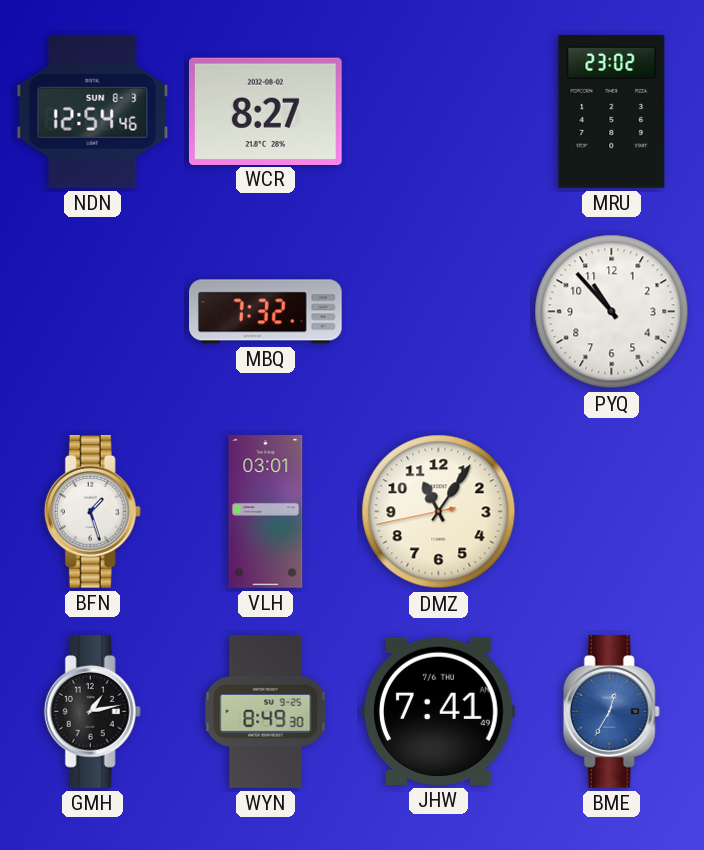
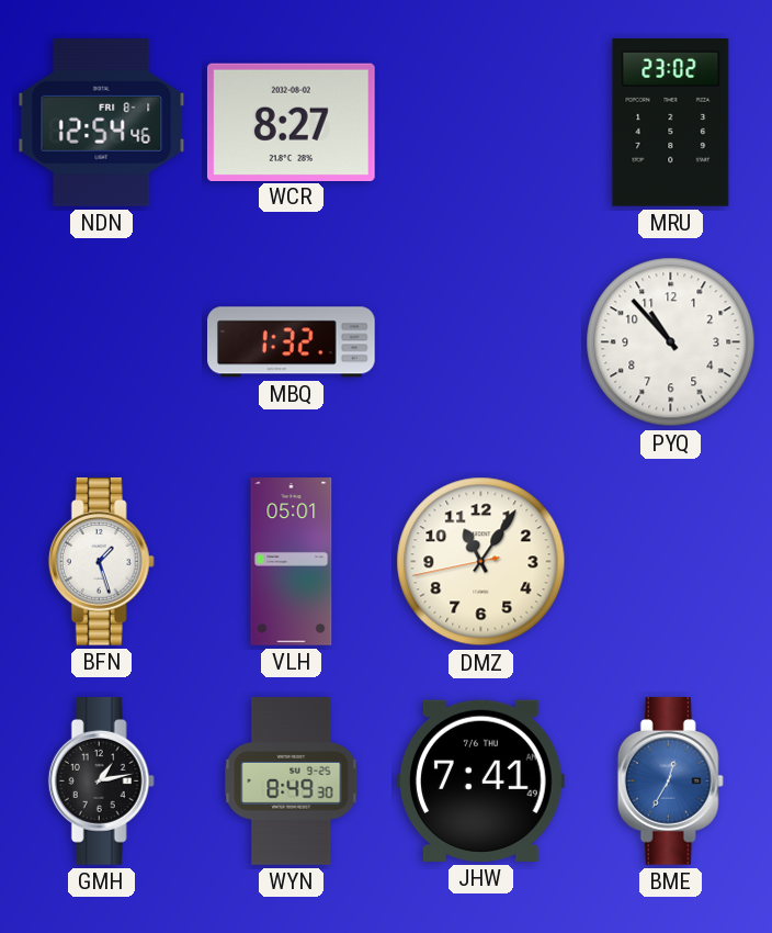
NDN date: SUN 8-3 -> FRI 8-1 (102, 123)
MBQ: 7:32 -> 1:32 (292, 342)
VLH: 03:01 -> 05:01 (292, 562)
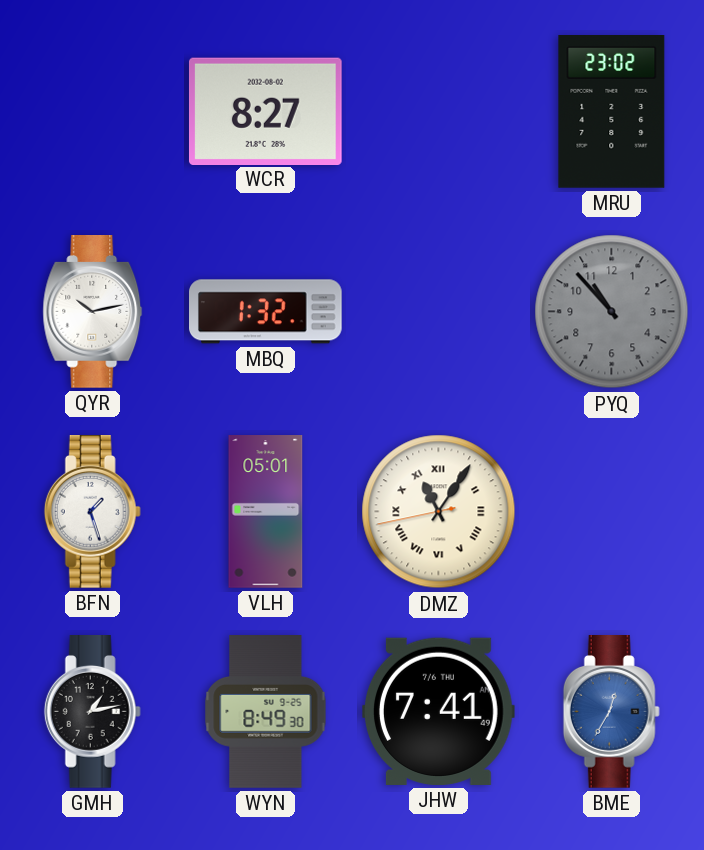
NDN: 12:54 -> none (102, 123)
QYR: none -> 10:13 (93, 312)
PYQ dial: white -> grey (612, 312)
DMZ numerals: Arabic -> Roman (439, 512)
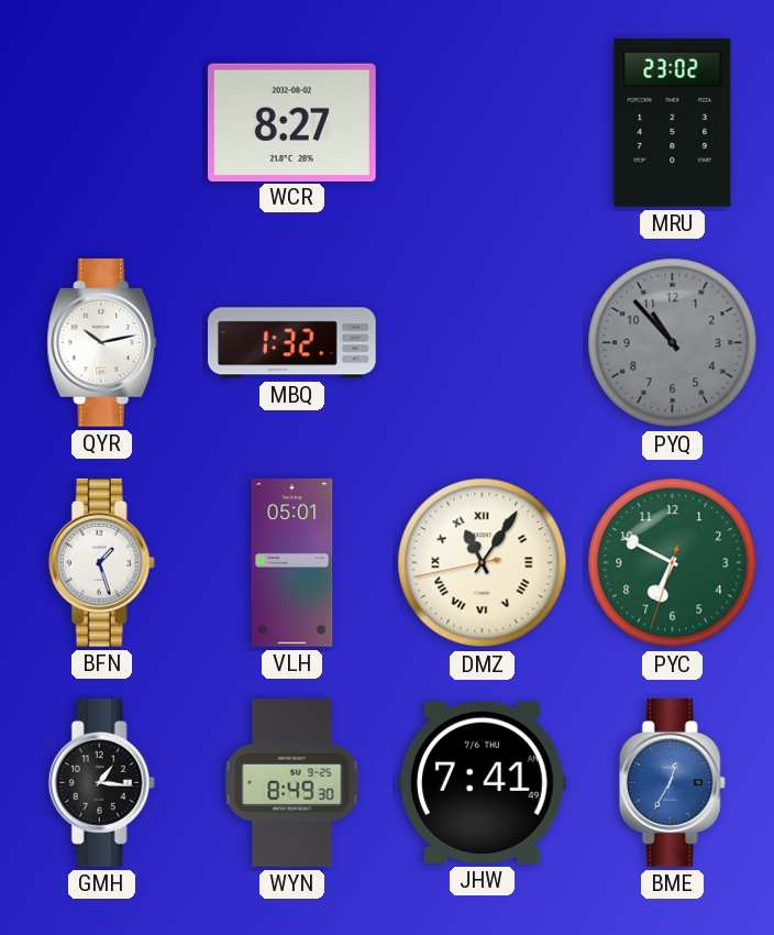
PYC: none -> 6:49 (673, 563)
GMH: 1:13 -> 1:16 (101, 783)
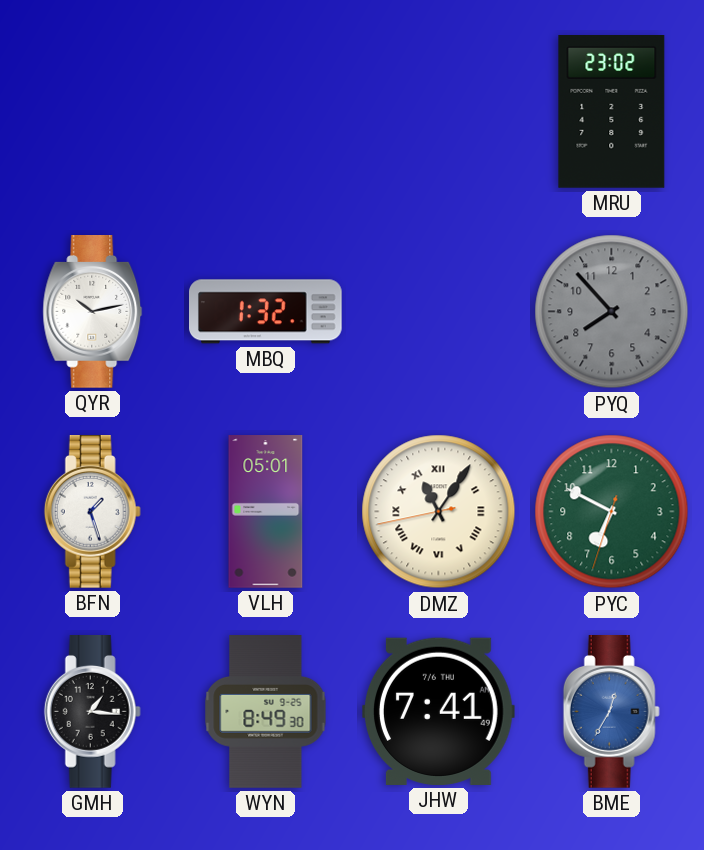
WCR: 8:27 -> none (291, 122)
PYQ: 10:53 -> 7:53 (612, 312)
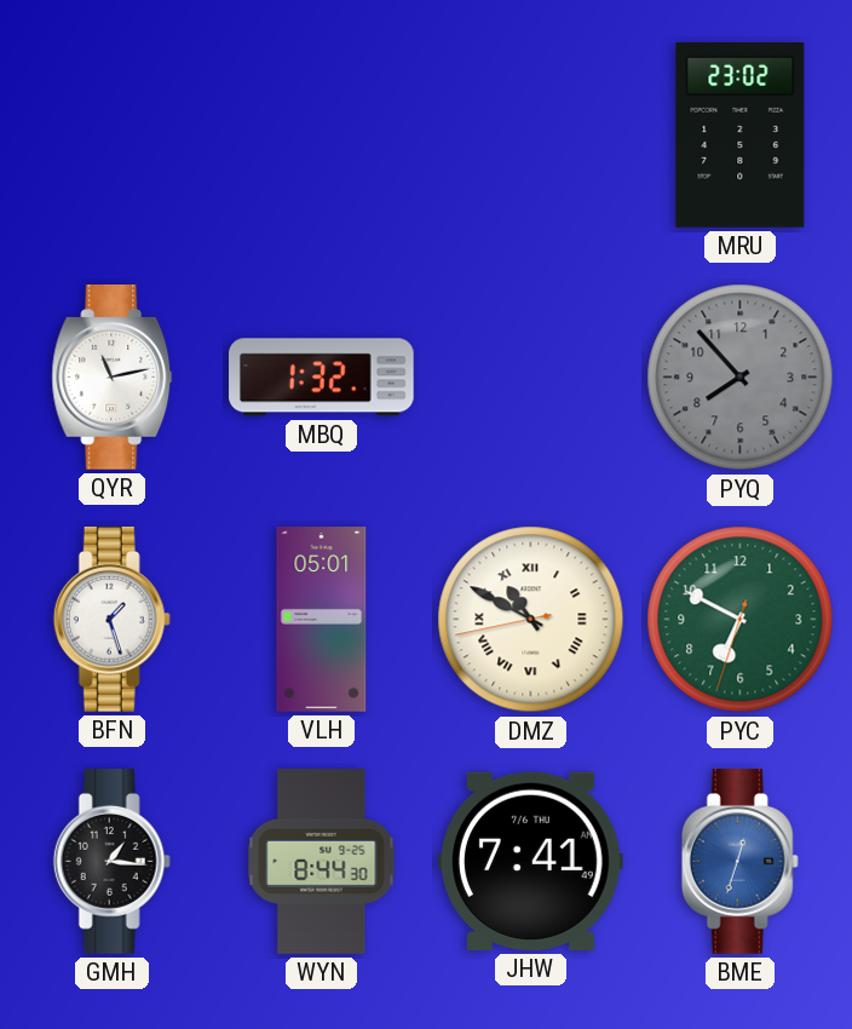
QYR: 10:13 -> 11:13 (113, 378)
DMZ: 11:05 -> 10:49 (531, 620)
WYN: 8:49 -> 8:44 (322, 862)
BME: 12:35 -> 12:33 (739, 862)
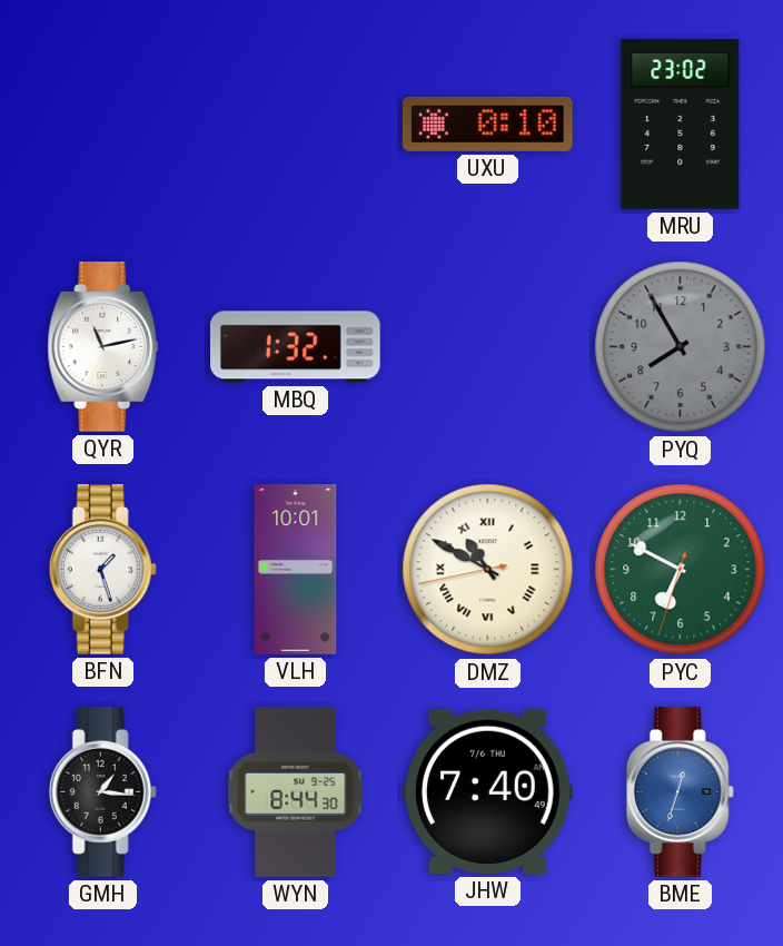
UXU: none -> 0:10 (488, 124)
PYQ: 7:53 -> 7:55 (681, 347)
VLH: 05:01 -> 10:01 (296, 570)
JHW: 7:41 -> 7:40 (488, 791)
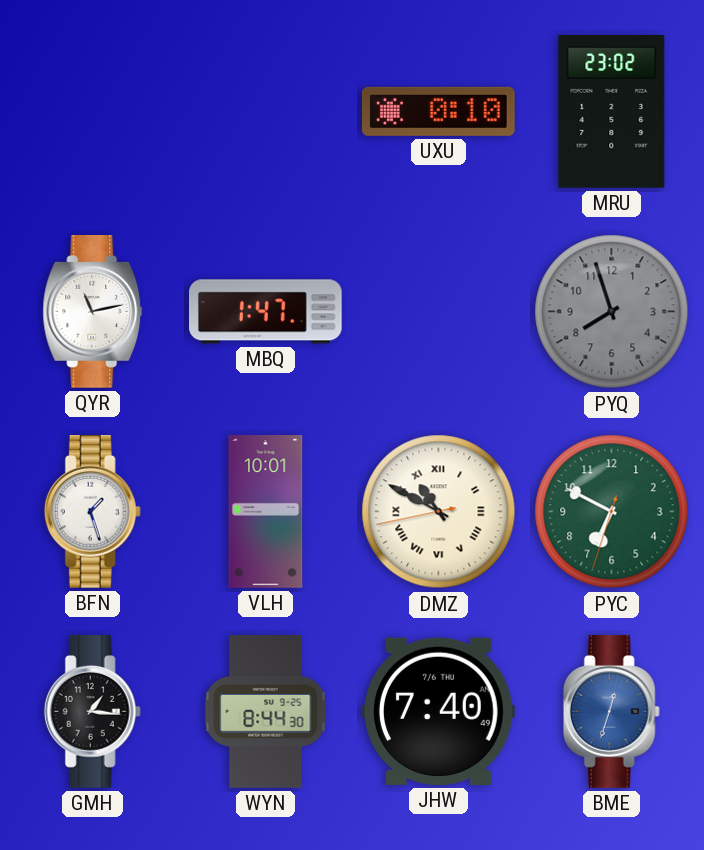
MBQ: 1:32 -> 1:47 (266, 312)
PYQ: 7:55 -> 7:57 (612, 312)
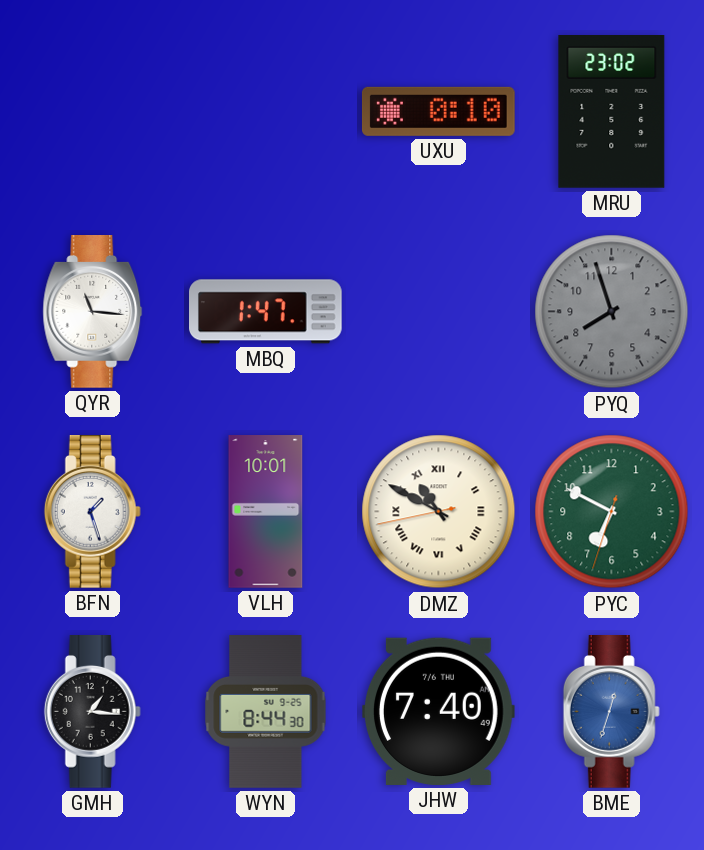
QYR: 11:13 -> 11:16 (93, 312)
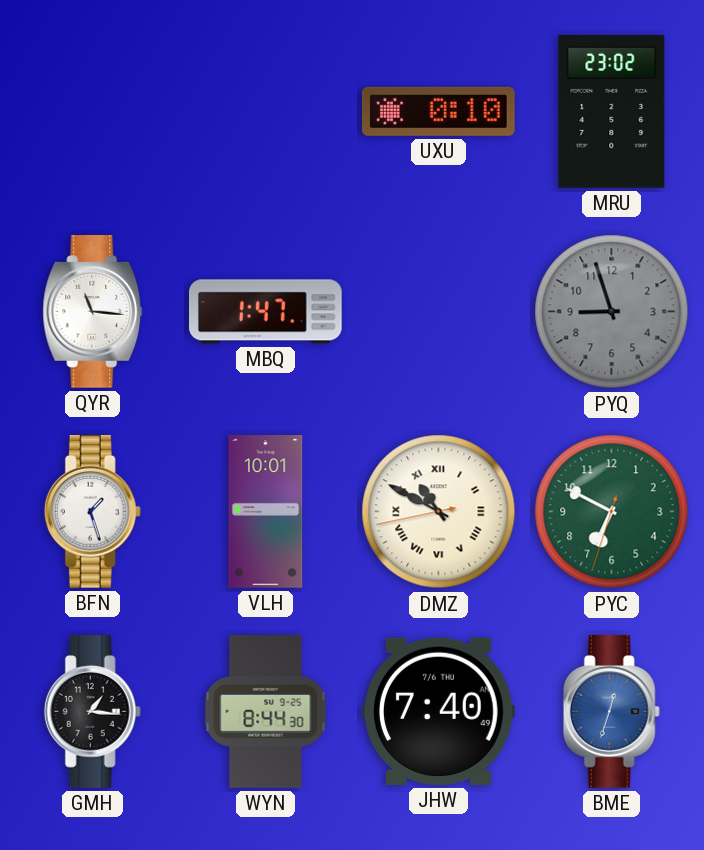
PYQ: 7:57 -> 8:57 (612, 312)
